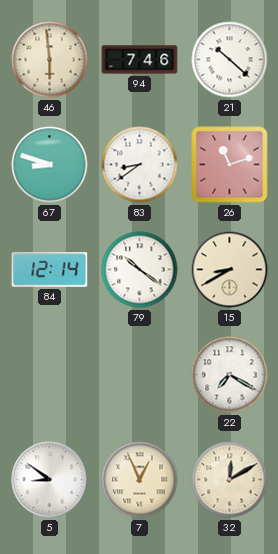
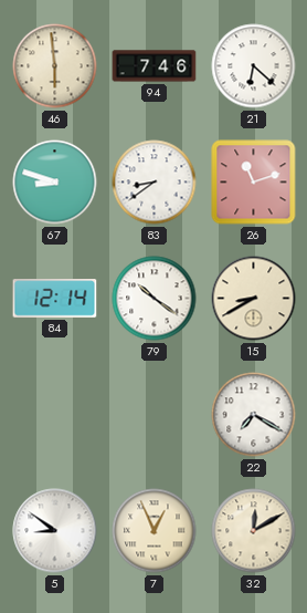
21: 10:22 -> 6:22 (254, 66)
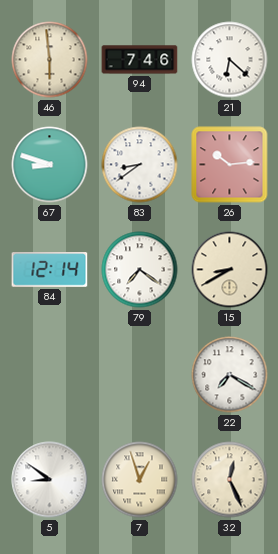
26: 11:12 -> 10:14 (230, 165)
79: 10:21 -> 7:21 (140, 270)
7: 12:56 -> 12:57 (140, 480)
32: 12:10 -> 12:26 (230, 480)
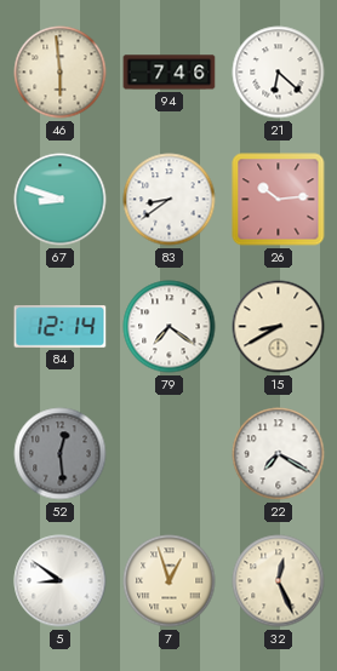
52: none -> 12:29 (61, 454)
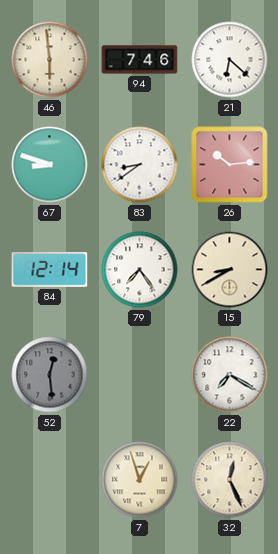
79: 7:21 -> 7:24 (140, 270)
5: 8:51 -> none (61, 581)
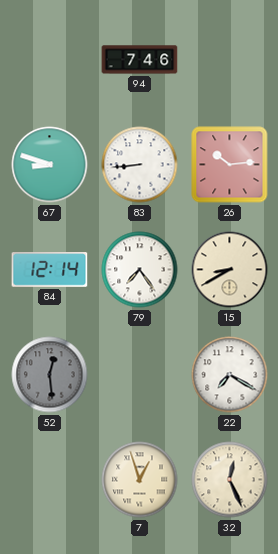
46: 5:59 -> none (50, 60)
21: 6:22 -> none (230, 60)
83: 8:39 -> 8:44 (140, 165)
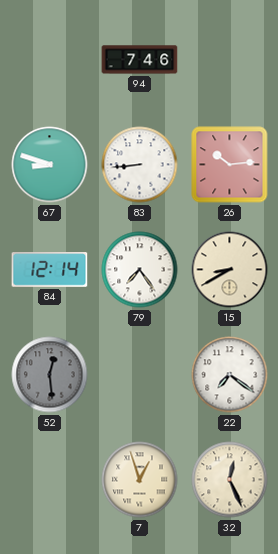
22: 7:20 -> 7:21 (230, 375)
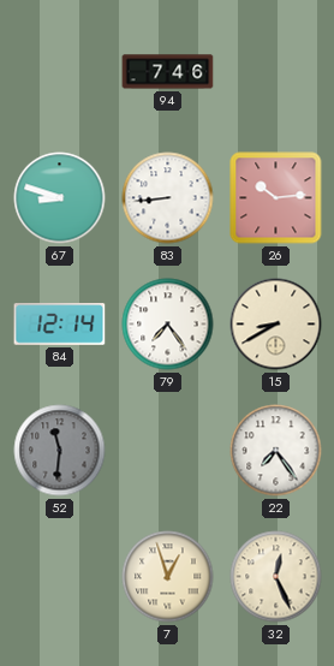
52: 12:29 -> 11:31 (60, 451)
22: 7:21 -> 7:24 (276, 451)
